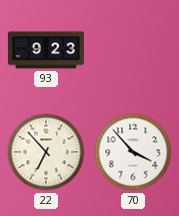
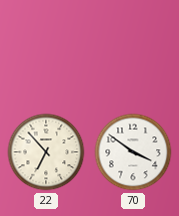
93: 9:23 -> none (46, 50)
70: 3:53 -> 3:51 (133, 152)
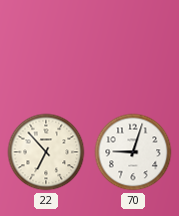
70: 3:51 -> 9:03 (133, 152)
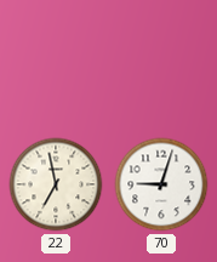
22: 6:53 -> 6:58 (56, 184)
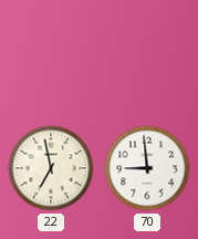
70: 9:03 -> 8:59 (147, 168)
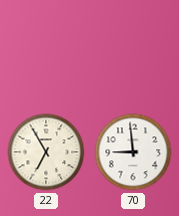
22: 6:58 -> 6:55 (46, 152)
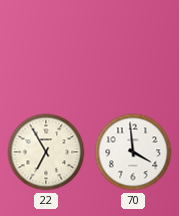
70: 8:59 -> 3:59 (133, 152)
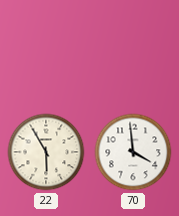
22: 6:55 -> 5:55 (46, 152)
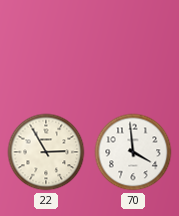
22: 5:55 -> 2:55 (46, 152)
